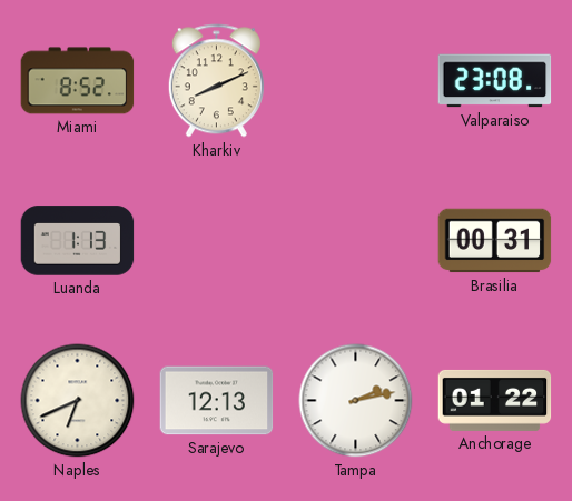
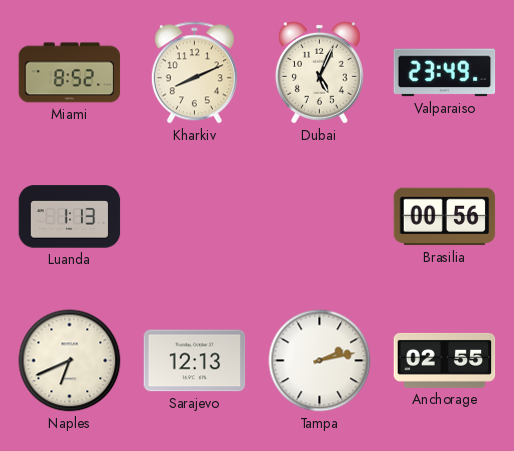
Dubai: none -> 5:04 (319, 72)
Valparaiso: 23:08 -> 23:49 (445, 73)
Brasilia: 00:31 -> 00:56 (445, 217)
Anchorage: 01:22 -> 02:55 (445, 360)
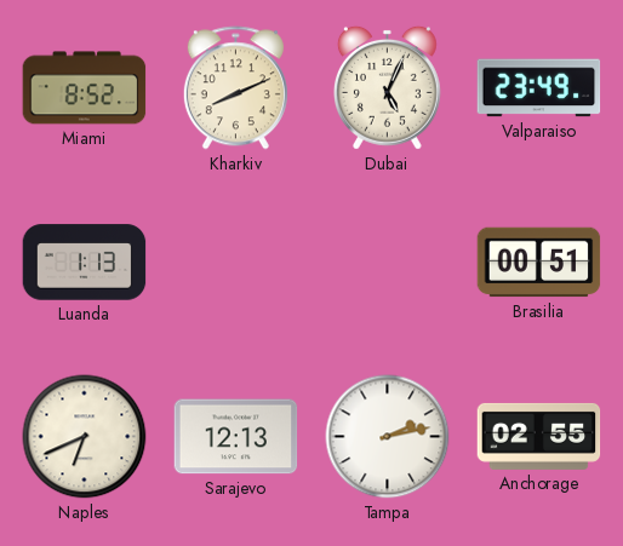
Brasilia: 00:56 -> 00:51 (539, 263)
